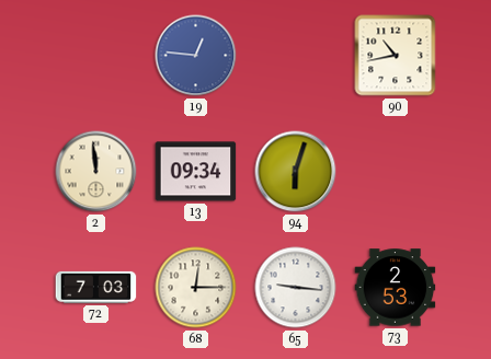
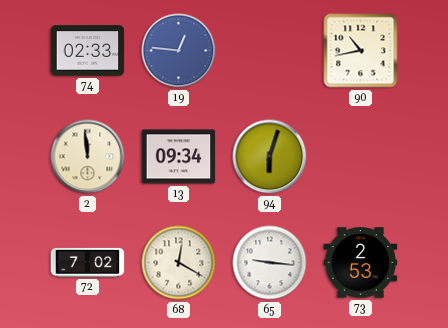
74: none -> 02:33 (88, 51)
72: 7:03 -> 7:02 (88, 262)
68: 12:15 -> 12:20 (179, 263)
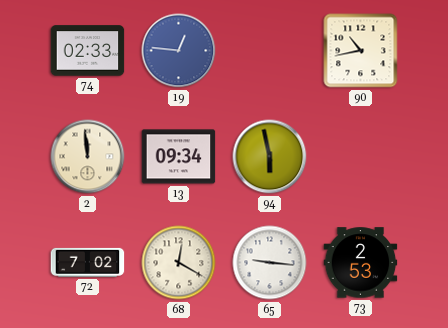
94: 6:03 -> 5:58 (270, 157)
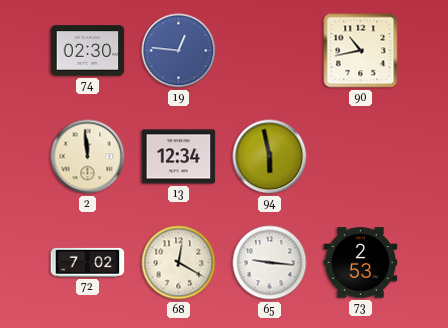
74: 02:33 -> 02:30 (88, 51)
13: 09:34 -> 12:34 (179, 157)
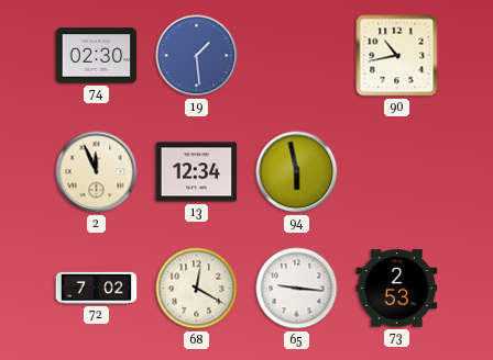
19: 12:46 -> 1:29 (197, 56)
2: 11:59 -> 11:56 (97, 172)
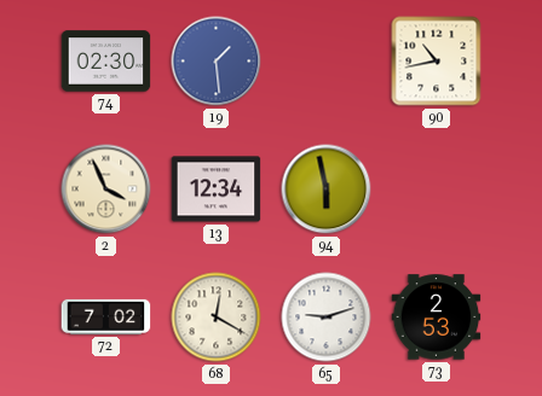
2: 11:56 -> 3:56 (106, 190)
65: 9:16 -> 9:12 (327, 318)
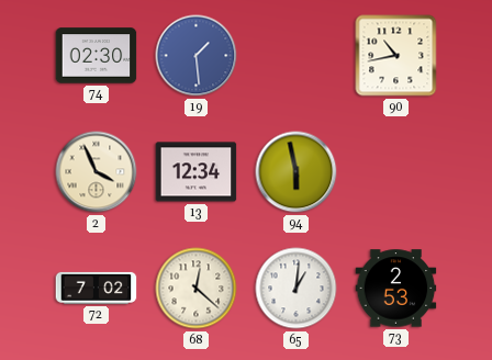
68: 12:20 -> 12:22 (197, 289)
65: 9:12 -> 1:01 (297, 289)
